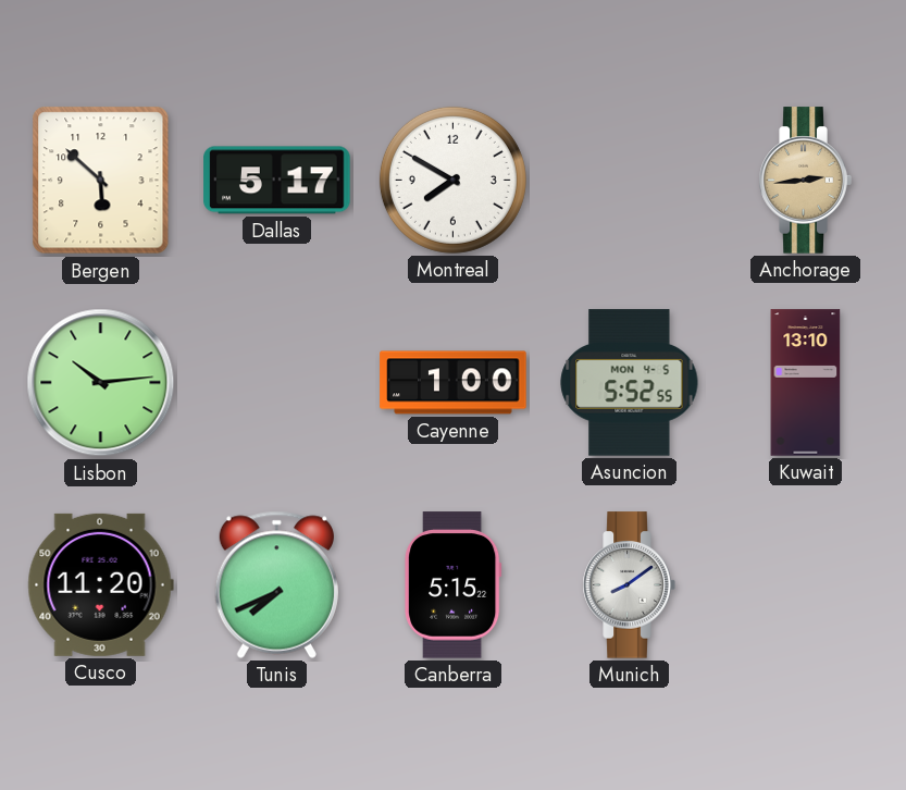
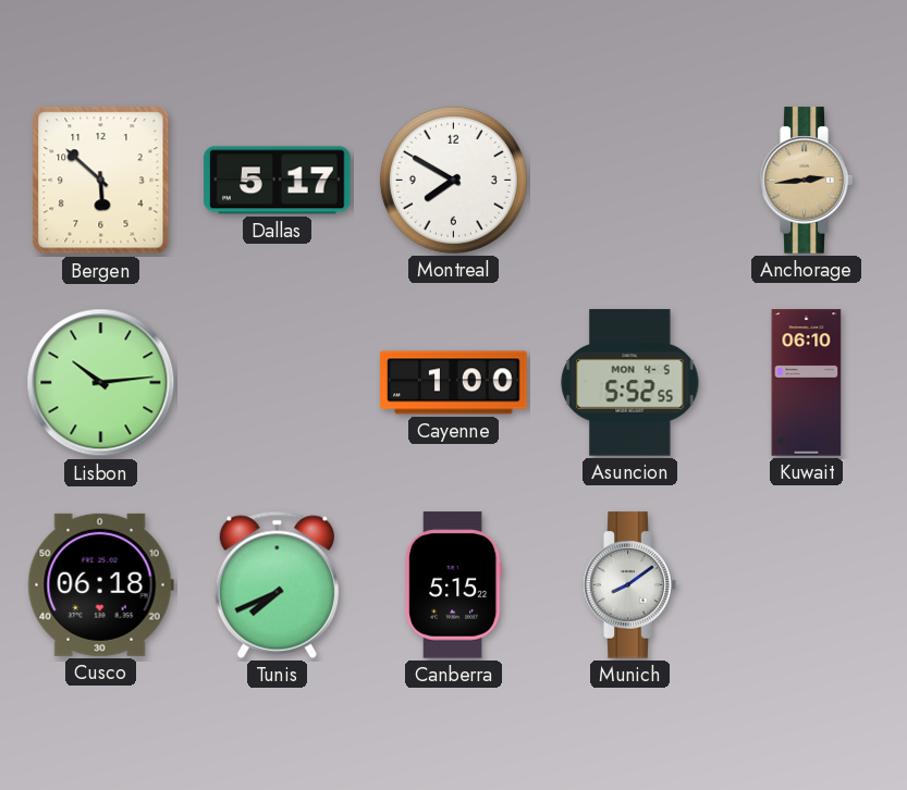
Kuwait: 13:10 -> 06:10 (807, 383)
Cusco: 11:20 -> 06:18 (100, 584)
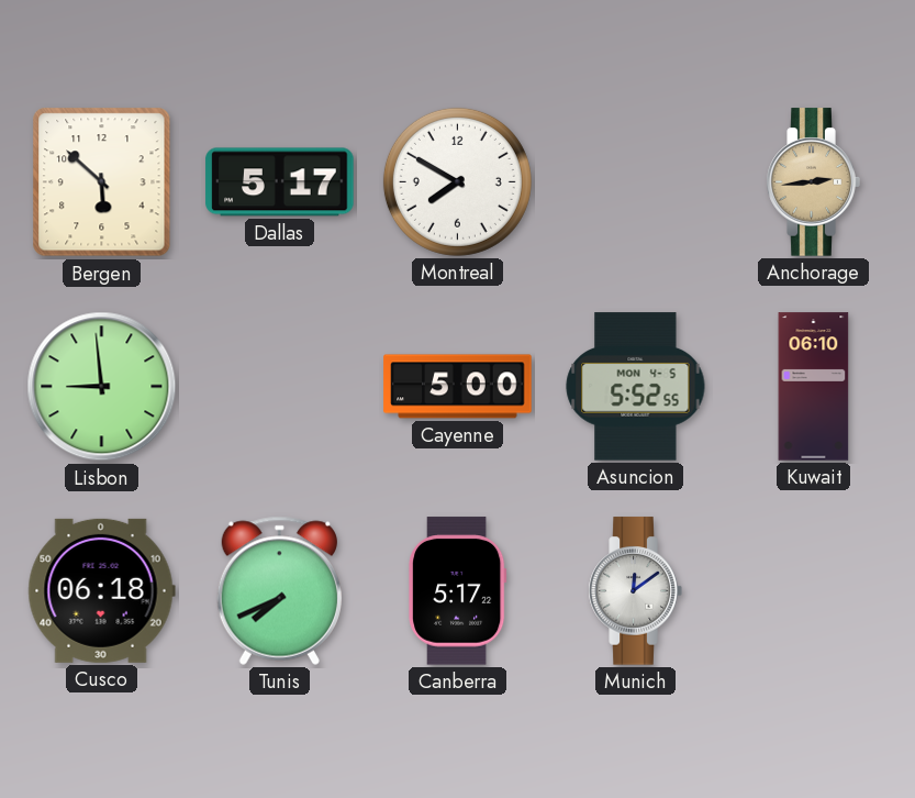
Lisbon: 10:14 -> 8:59 (102, 387)
Cayenne: 1:00 -> 5:00 (458, 387)
Canberra: 5:15 -> 5:17 (458, 591)
Munich: 8:09 -> 12:09 (635, 591)
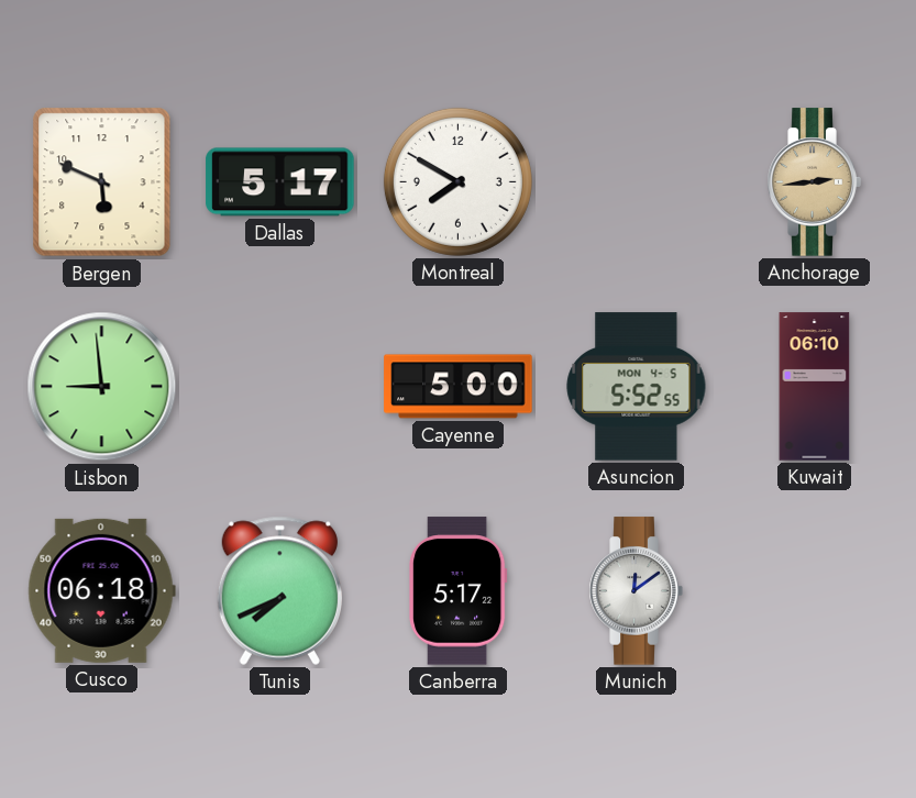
Bergen: 5:52 -> 5:49 (102, 182)
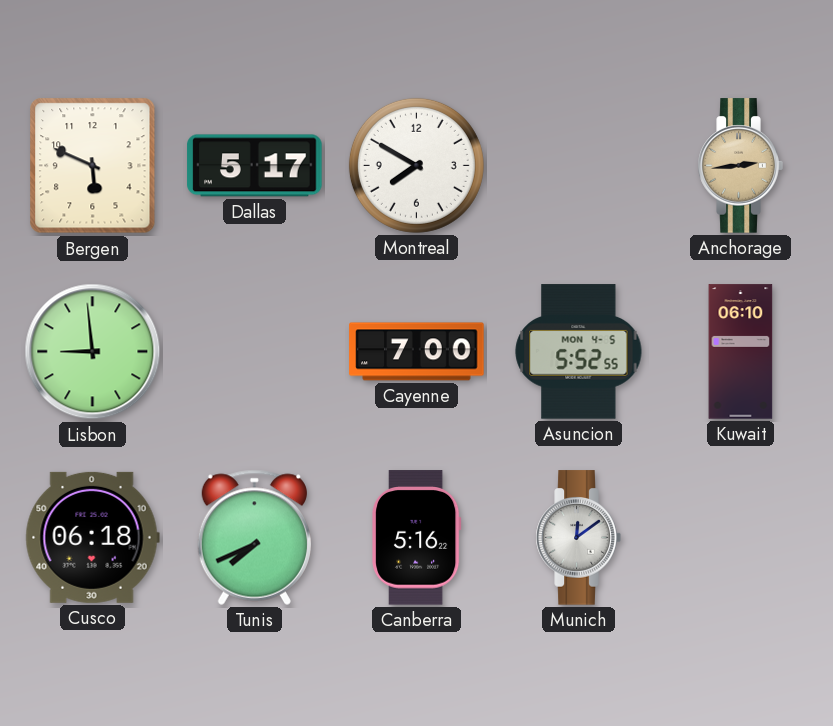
Cayenne: 5:00 -> 7:00 (417, 352)
Canberra: 5:17 -> 5:16 (417, 538)
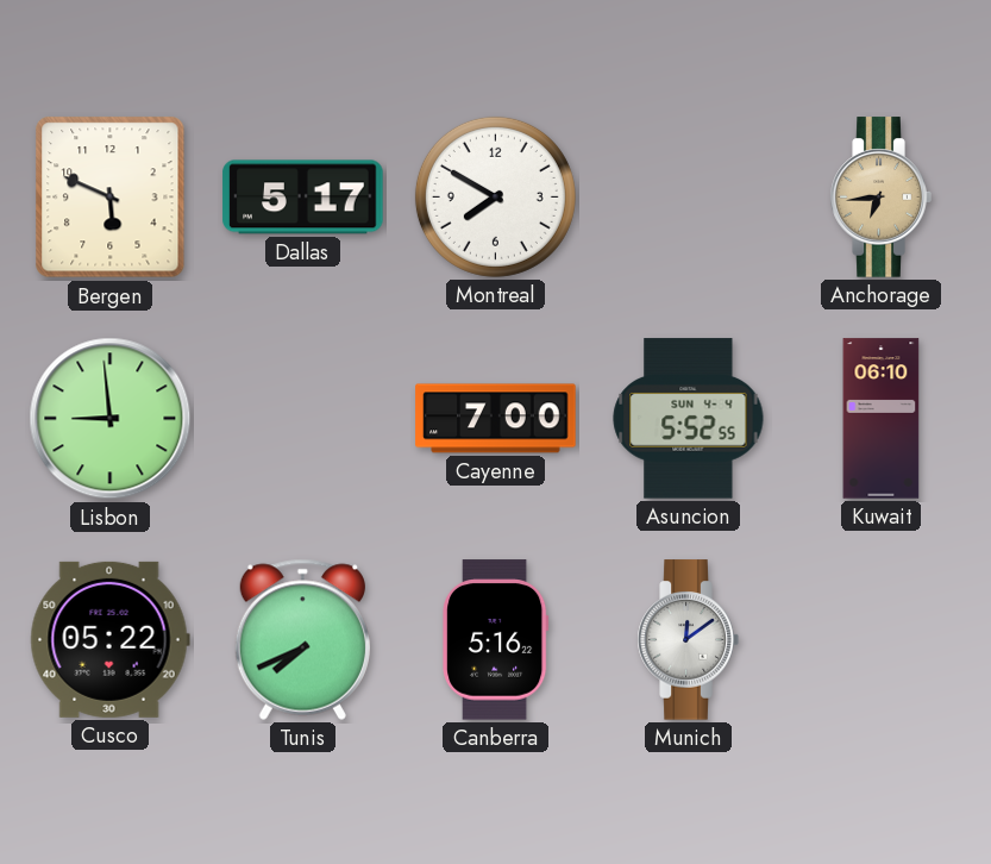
Anchorage: 2:44 -> 6:44 (880, 198)
Asuncion date: MON 4-5 -> SUN 4-4 (689, 419)
Cusco: 06:18 -> 05:22 (109, 639)
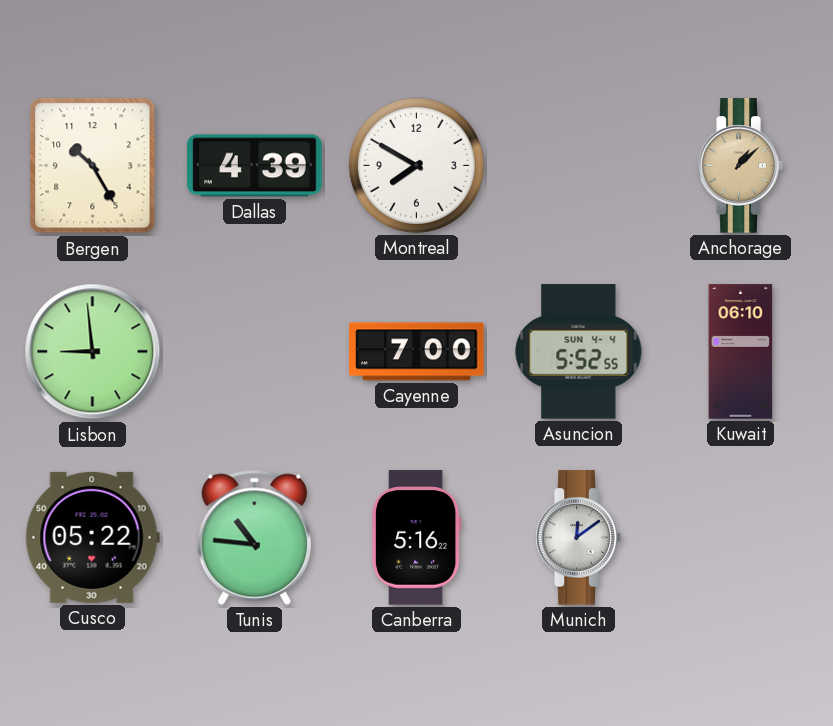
Bergen: 5:49 -> 10:25 (93, 166)
Dallas: 5:17 -> 4:39 (255, 166)
Anchorage: 6:44 -> 1:08 (740, 166)
Tunis: 7:41 -> 10:46 (254, 537)
